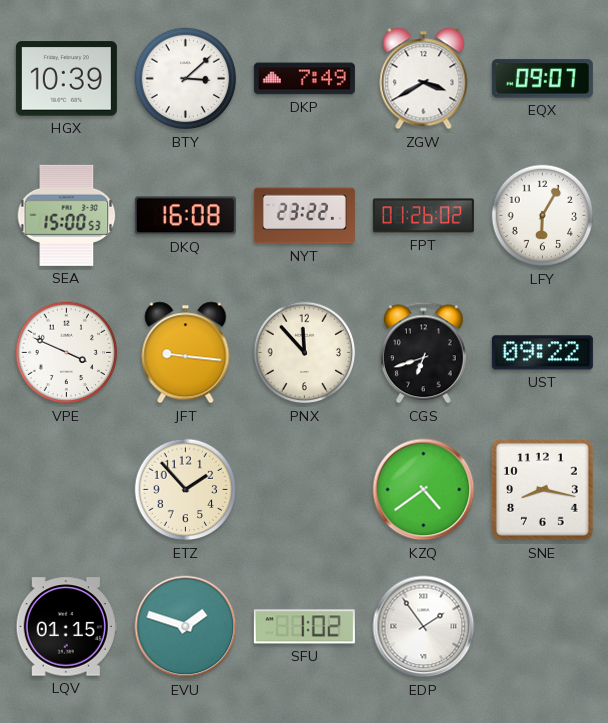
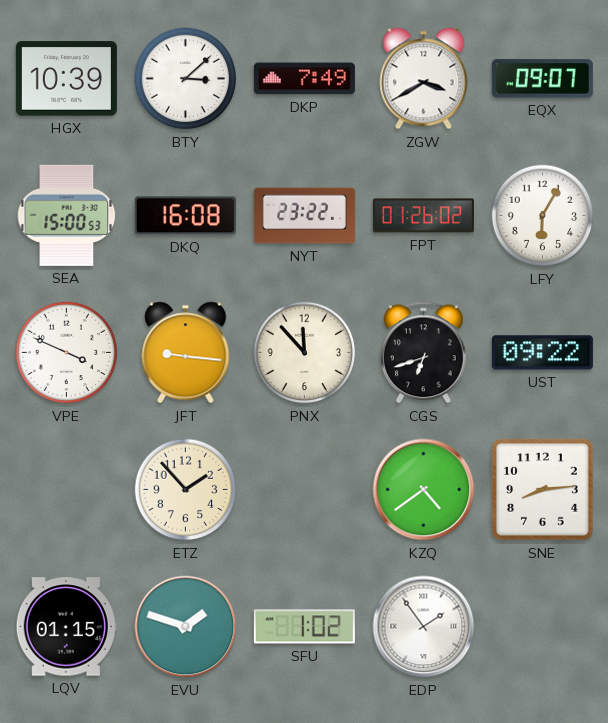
SNE: 8:17 -> 8:14 (543, 490)
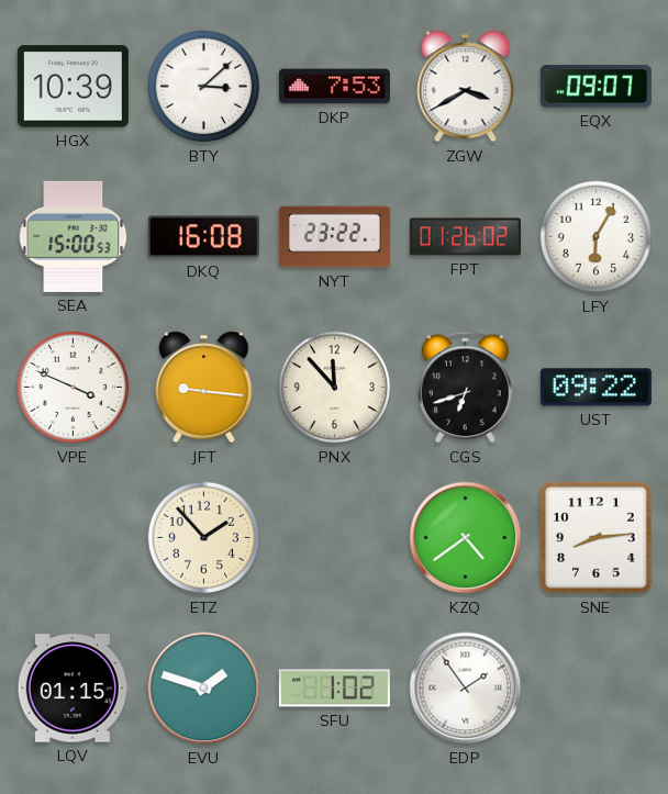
DKP: 7:49 -> 7:53 (334, 87)
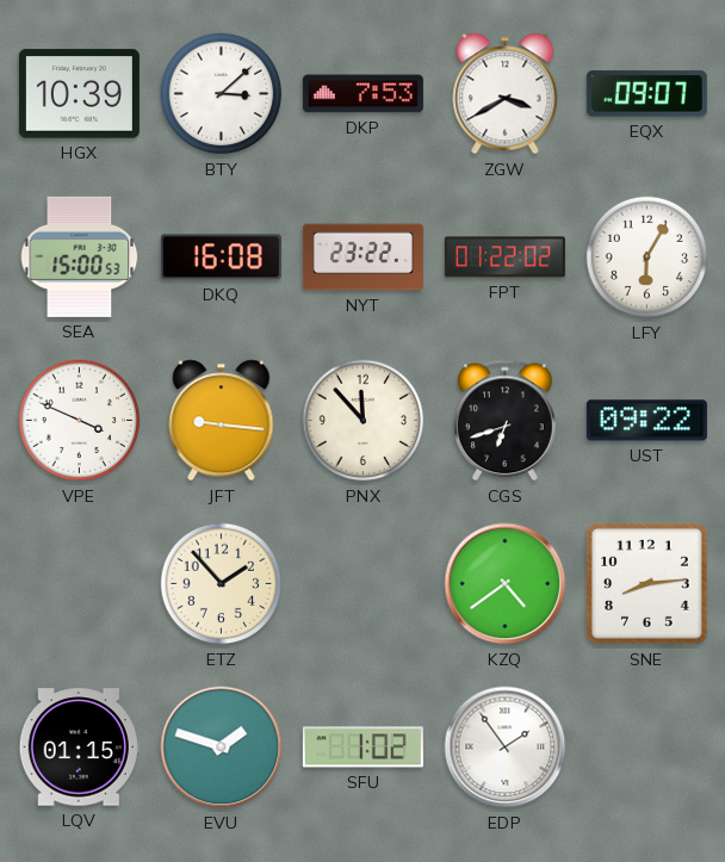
FPT: 01:26 -> 01:22 (504, 258)
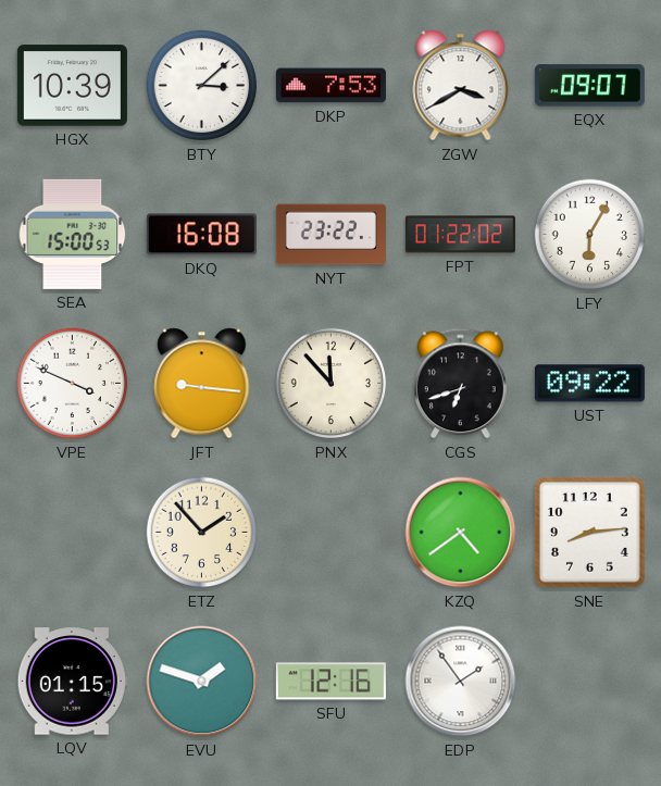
SFU: 1:02 -> 12:16 (330, 682)
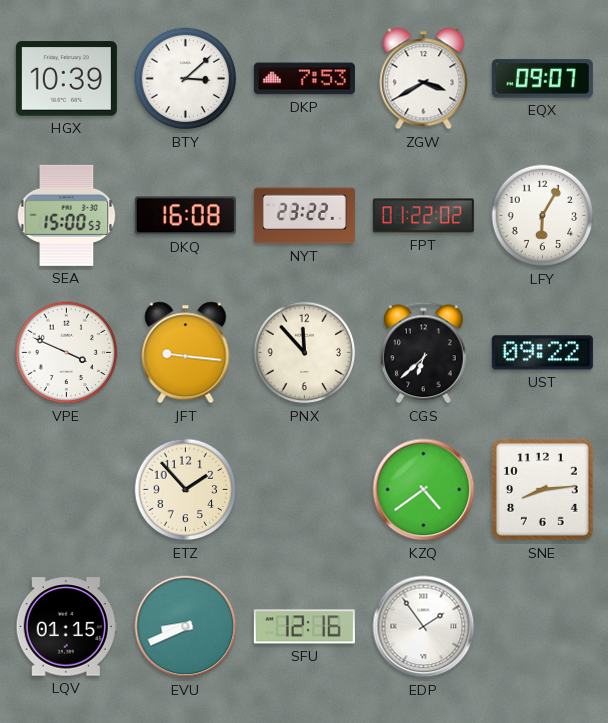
CGS: 6:42 -> 6:38 (424, 353)
EVU: 1:48 -> 8:41 (186, 627)
